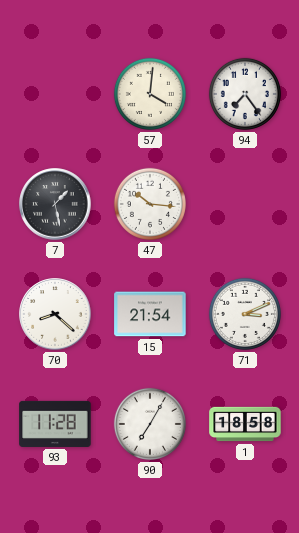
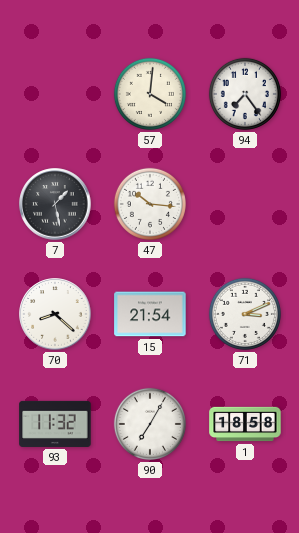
93: 11:28 -> 11:32 (55, 424)
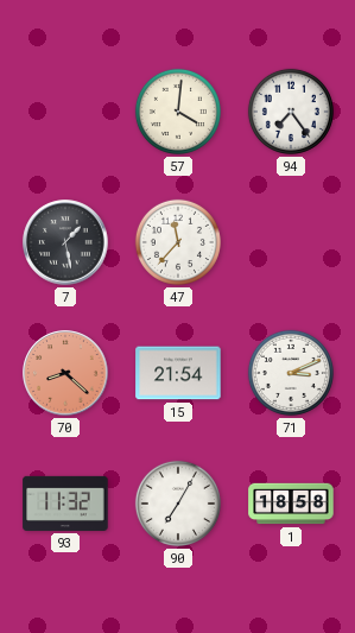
47: 10:16 -> 11:37 (178, 242)
70 dial: white -> salmon (65, 373)
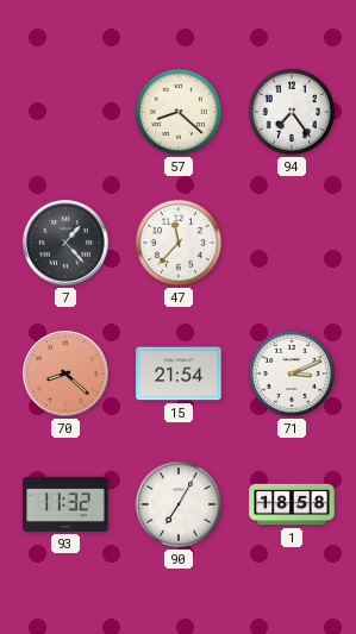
57: 4:01 -> 8:22 (179, 112)
7: 1:28 -> 1:23 (65, 243)
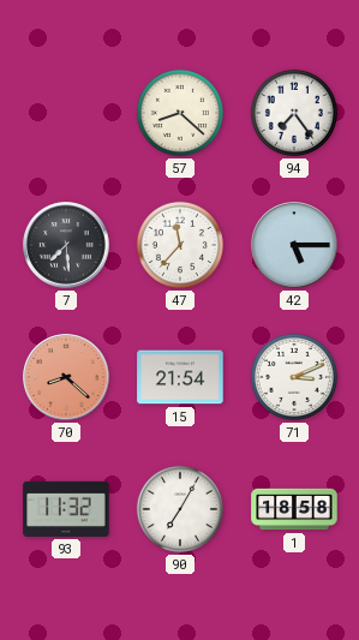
7: 1:23 -> 7:29 (66, 245)
42: none -> 5:15 (294, 245)
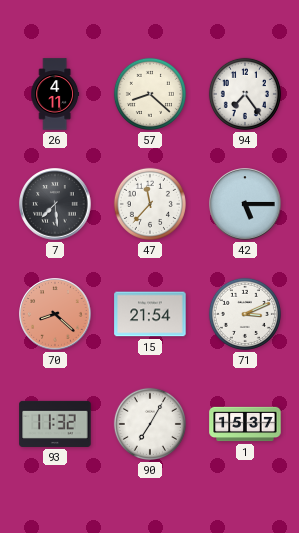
26: none -> 4:11 (55, 94)
1: 18:58 -> 15:37 (245, 424)
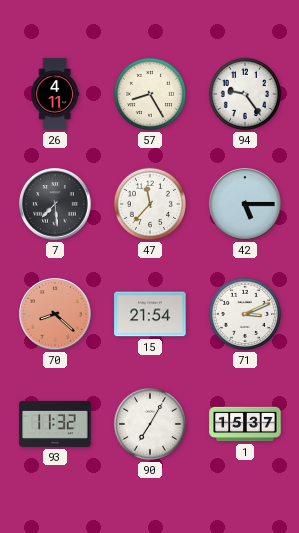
57: 8:22 -> 8:25 (150, 94)
94: 7:24 -> 9:24 (245, 94)
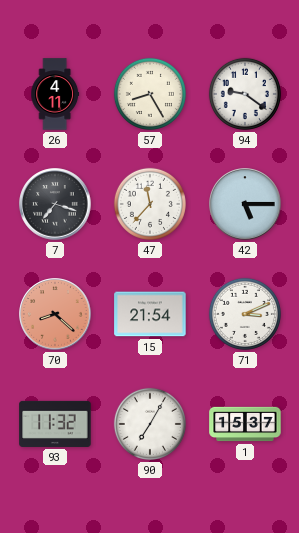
94: 9:24 -> 9:21 (245, 94)
7: 7:29 -> 7:18 (55, 204)
